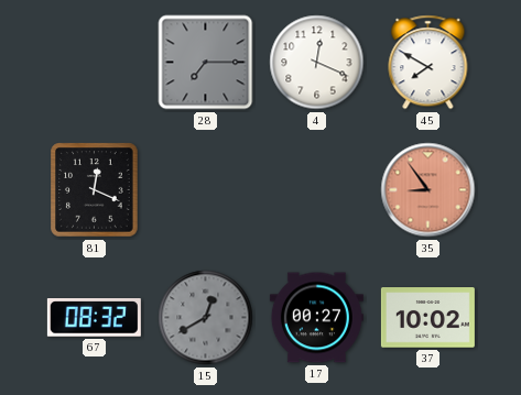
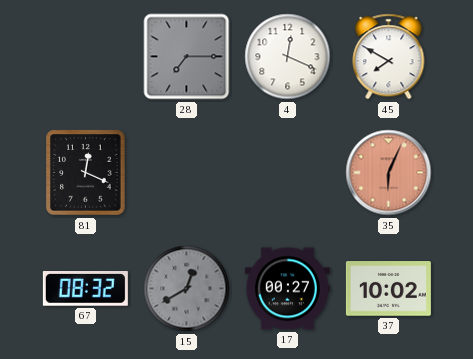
35: 8:54 -> 6:04 (389, 173)
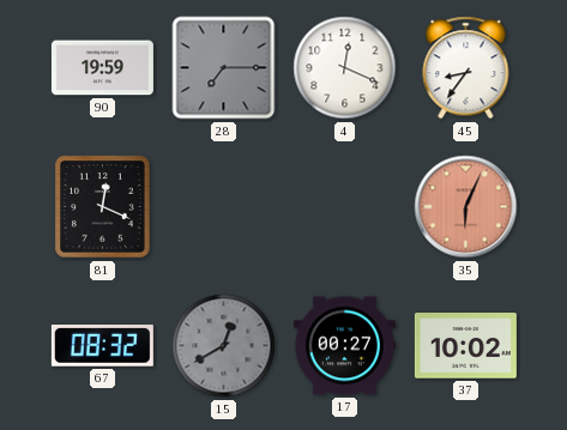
90: none -> 19:59 (102, 68)
45: 7:50 -> 8:36 (466, 68)
